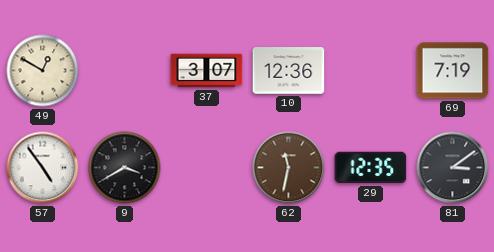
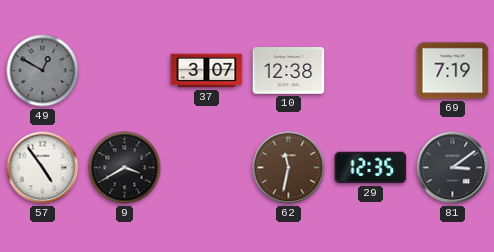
49 dial: cream -> grey (43, 71)
10: 12:36 -> 12:38 (289, 71)
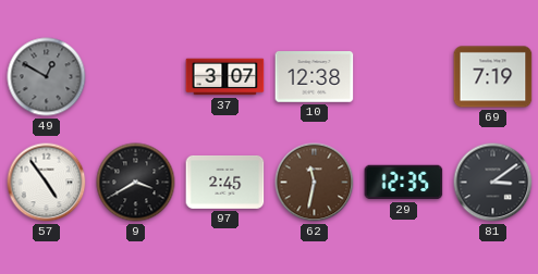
97: none -> 2:45 (225, 182)
